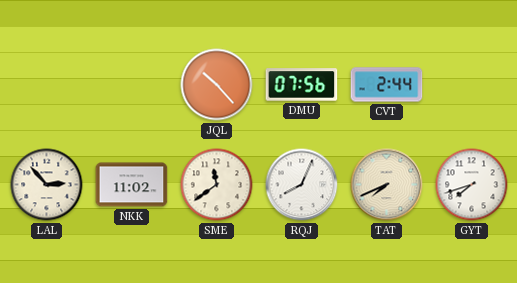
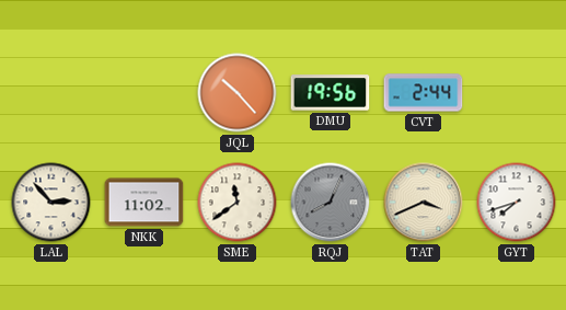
DMU: 07:56 -> 19:56 (331, 93)
RQJ dial: white -> grey (331, 203)
TAT: 7:41 -> 3:41 (424, 203)
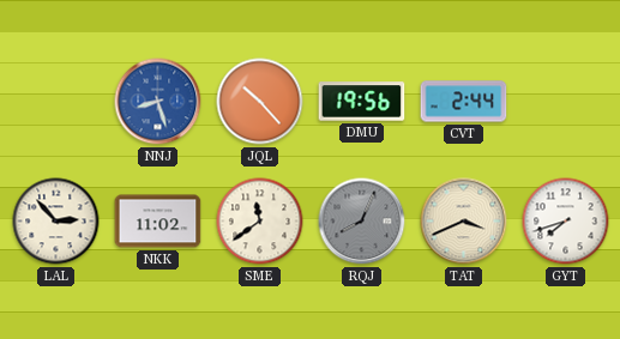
NNJ: none -> 8:27 (158, 102)
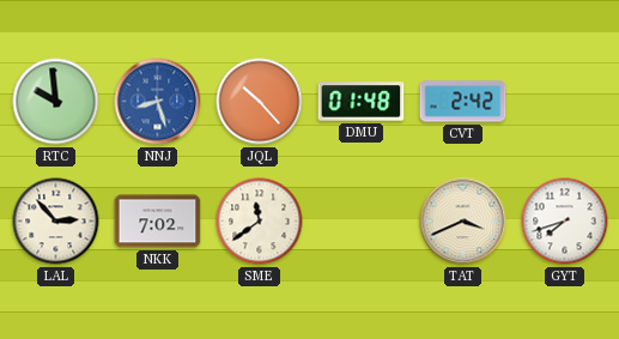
RTC: none -> 9:59 (56, 102)
DMU: 19:56 -> 01:48 (362, 102)
CVT: 2:44 -> 2:42 (463, 102)
NKK: 11:02 -> 7:02 (158, 222)
RQJ: 8:04 -> none (362, 222)
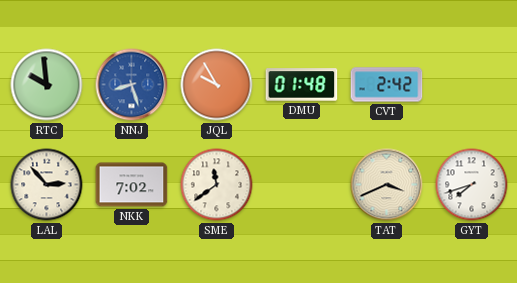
JQL: 10:23 -> 9:55 (217, 85)
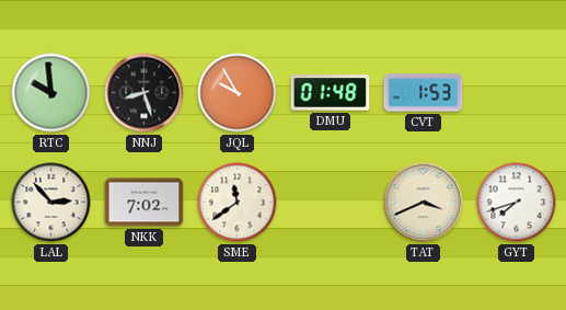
NNJ dial: blue -> black (145, 93)
CVT: 2:42 -> 1:53 (424, 93)
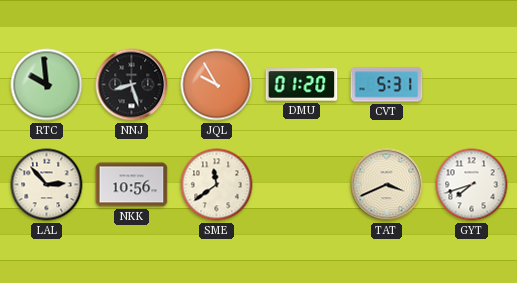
DMU: 01:48 -> 01:20 (302, 85)
CVT: 1:53 -> 5:31 (387, 85)
NKK: 7:02 -> 10:56 (132, 185)
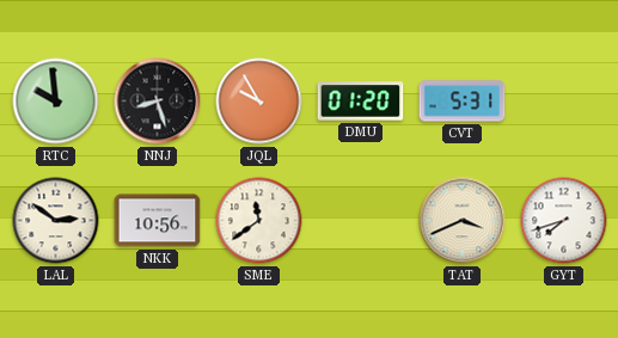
LAL: 2:53 -> 2:51 (56, 221)
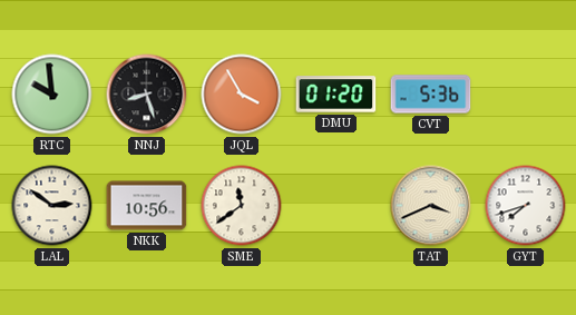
JQL: 9:55 -> 3:55 (242, 95)
CVT: 5:31 -> 5:36 (431, 95)
